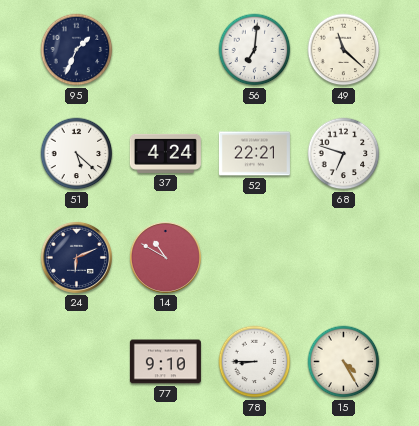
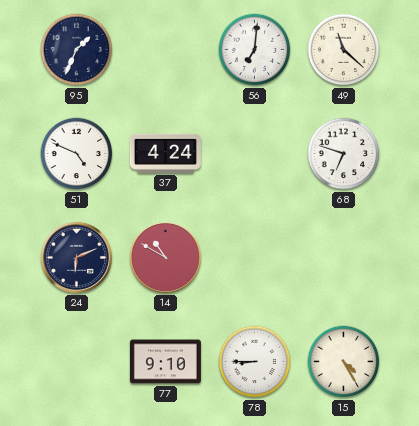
51: 5:22 -> 4:49 (77, 154)
52: 22:21 -> none (254, 154)
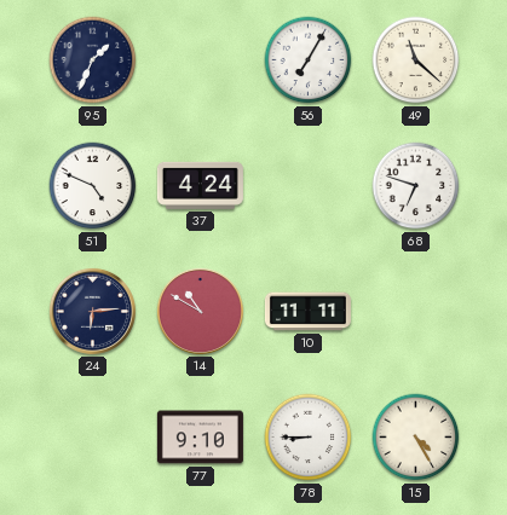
56: 7:01 -> 7:05 (309, 60)
24: 6:11 -> 6:14 (92, 311)
10: none -> 11:11 (307, 312)
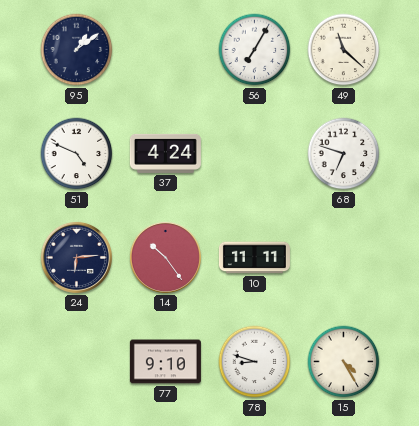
95: 1:34 -> 1:09 (77, 50)
14: 10:50 -> 10:24 (165, 257)
78: 8:45 -> 8:48 (255, 362)
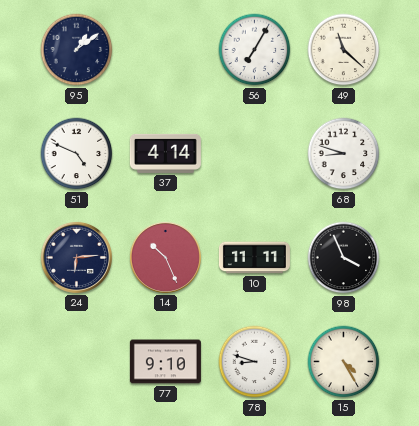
37: 4:24 -> 4:14 (165, 153)
68: 6:48 -> 8:48 (344, 154)
14: 10:24 -> 10:26 (165, 257)
98: none -> 3:56 (344, 258)
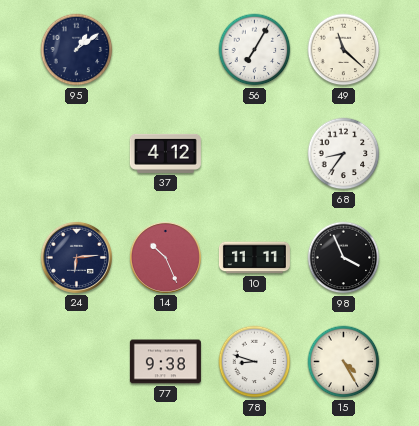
51: 4:49 -> none (77, 154)
37: 4:14 -> 4:12 (165, 153)
68: 8:48 -> 8:36 (344, 154)
77: 9:10 -> 9:38 (165, 362)
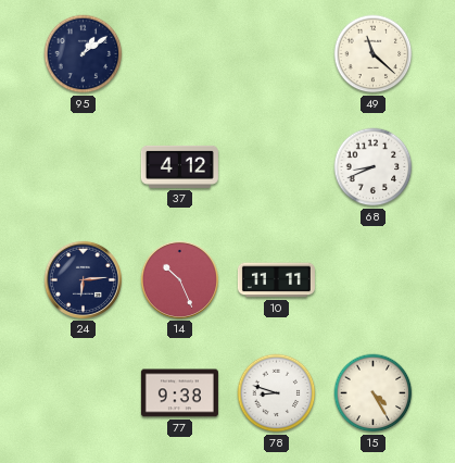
56: 7:05 -> none (255, 50)
68: 8:36 -> 8:41 (374, 167)
98: 3:56 -> none (344, 258)
